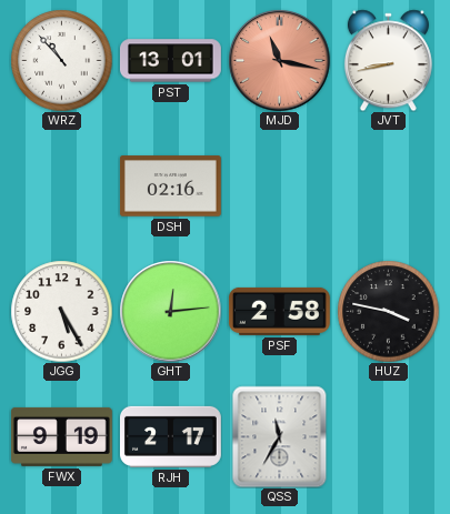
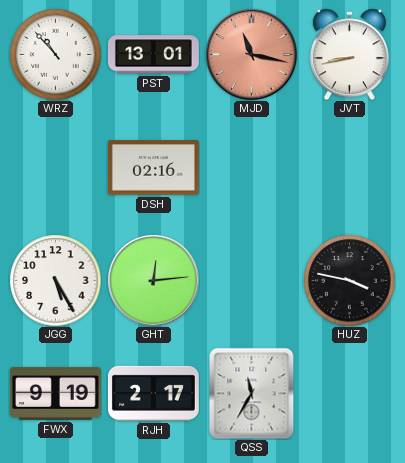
PSF: 2:58 -> none (279, 311)
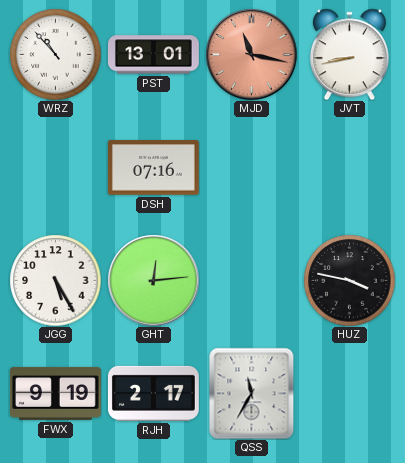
DSH: 02:16 -> 07:16 (153, 168)
